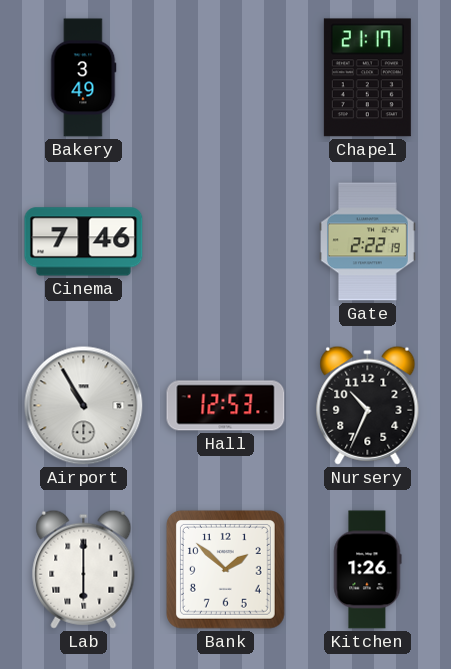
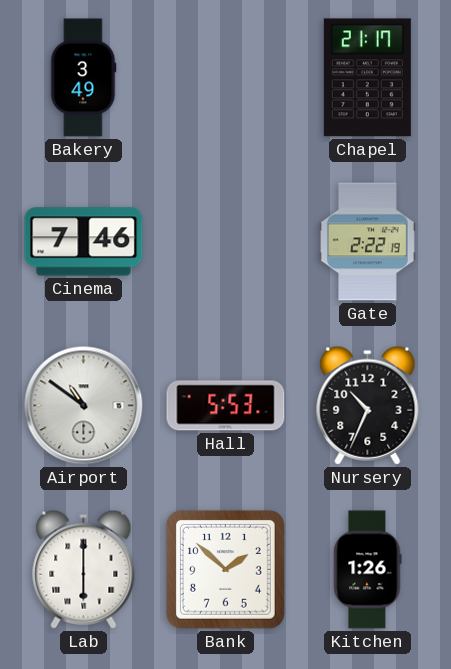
Airport: 10:55 -> 10:51 (84, 406)
Hall: 12:53 -> 5:53 (226, 406)
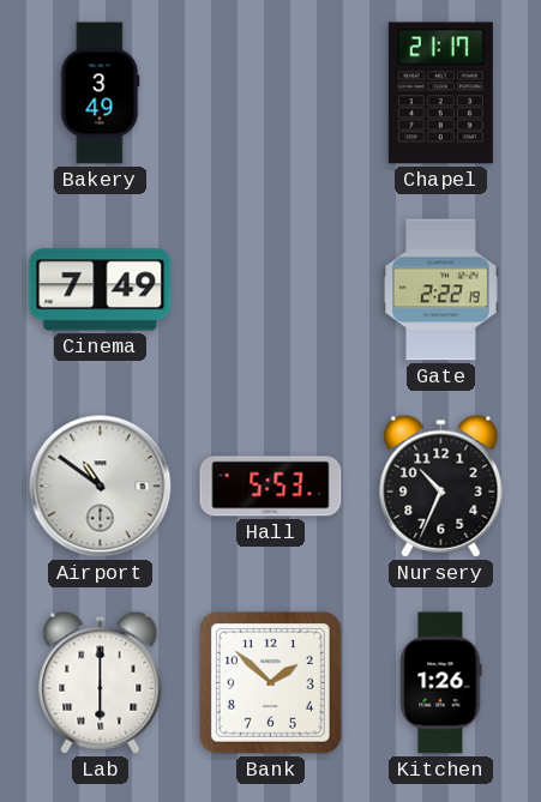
Cinema: 7:46 -> 7:49 (101, 290)
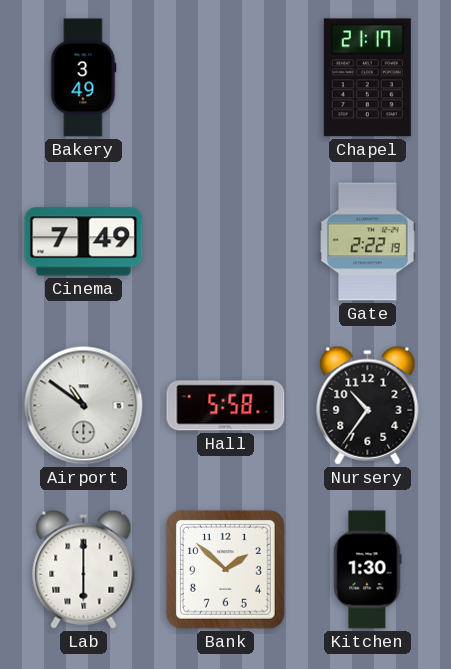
Hall: 5:53 -> 5:58 (226, 406)
Nursery: 10:34 -> 10:36 (368, 405)
Kitchen: 1:26 -> 1:30 (368, 570)
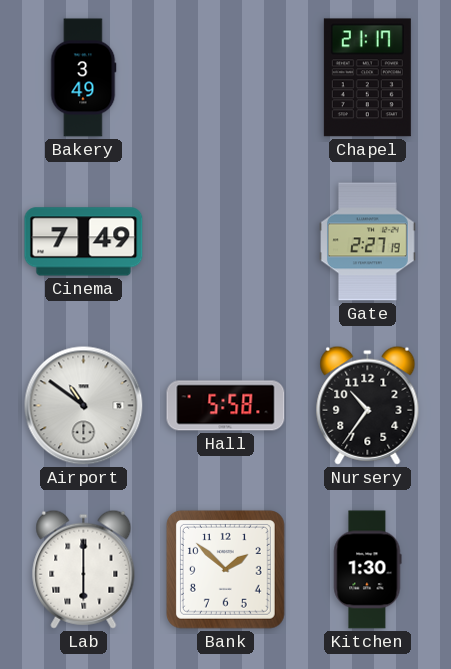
Gate: 2:22 -> 2:27 (368, 242)
